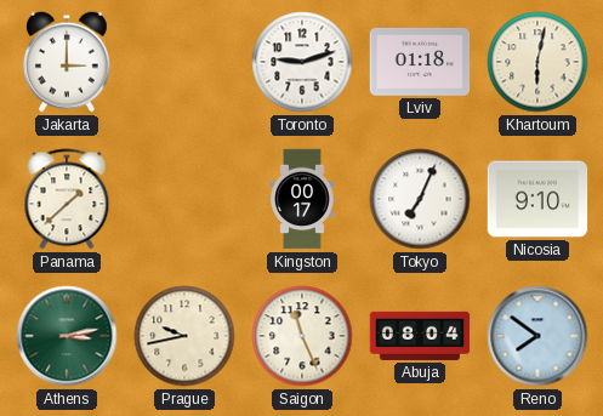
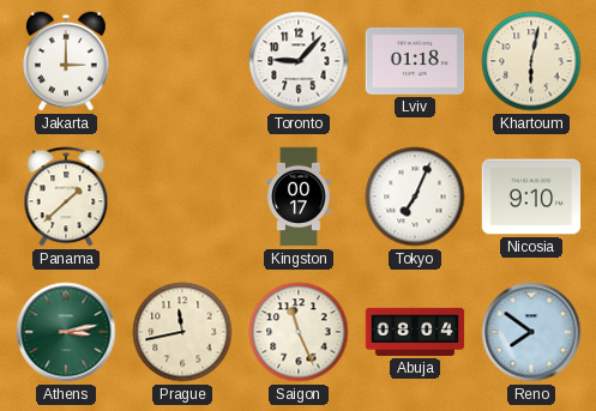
Toronto: 9:12 -> 9:07 (299, 61)
Prague: 9:43 -> 11:43 (182, 332)
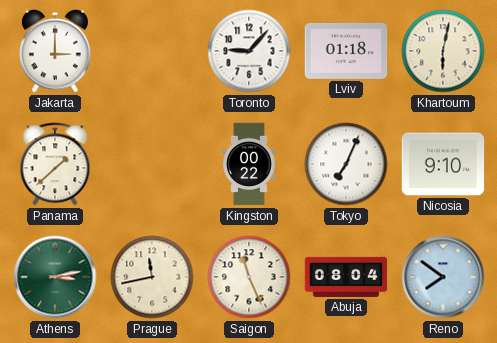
Kingston: 00:17 -> 00:22 (249, 164)
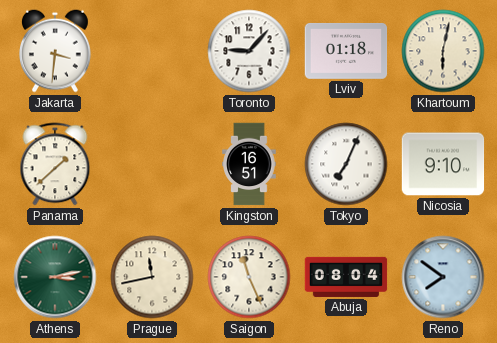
Jakarta: 3:00 -> 3:31 (56, 51)
Kingston: 00:22 -> 16:51 (249, 164)
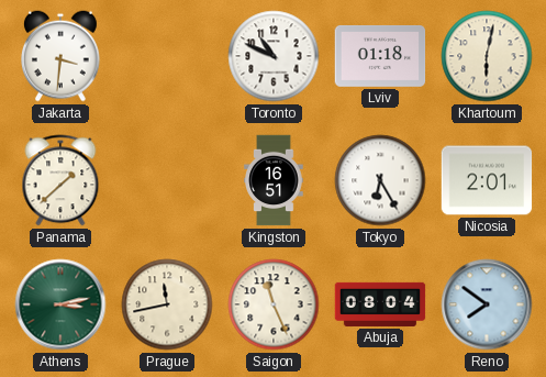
Toronto: 9:07 -> 10:49 (274, 56)
Tokyo: 7:04 -> 6:25 (380, 180)
Nicosia: 9:10 -> 2:01 (487, 180)
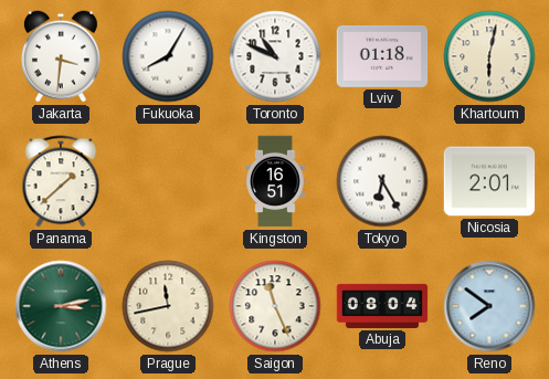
Fukuoka: none -> 8:05 (168, 56)
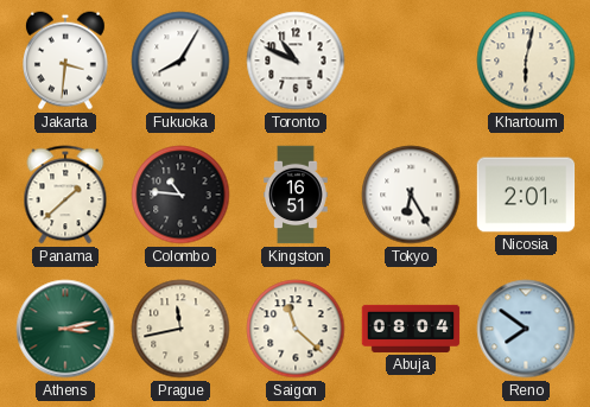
Lviv: 01:18 -> none (382, 56)
Colombo: none -> 10:46 (180, 195)
Saigon: 11:26 -> 11:22 (296, 329)
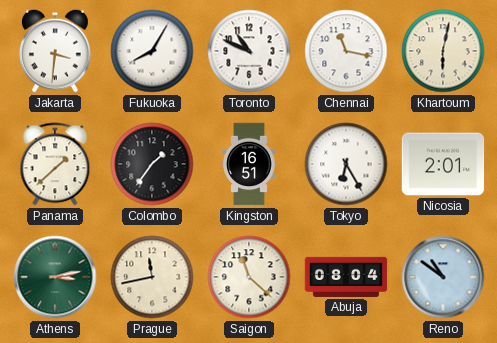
Chennai: none -> 11:17 (346, 51)
Colombo: 10:46 -> 1:36 (152, 164)
Reno: 7:51 -> 10:51 (443, 277)
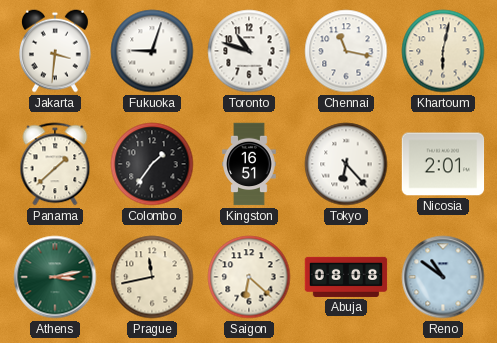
Fukuoka: 8:05 -> 9:03 (152, 51)
Toronto: 10:49 -> 10:48 (249, 51)
Tokyo: 6:25 -> 6:23 (346, 164)
Saigon: 11:22 -> 6:22 (249, 277)
Abuja: 08:04 -> 08:08 (346, 277)
